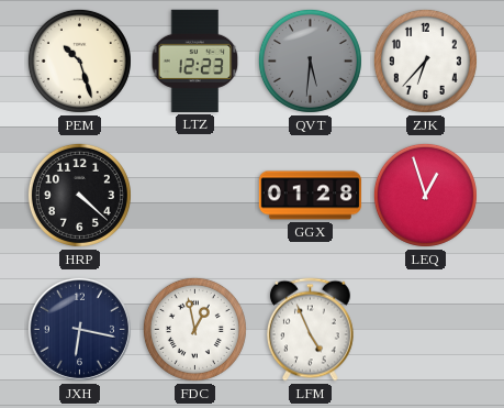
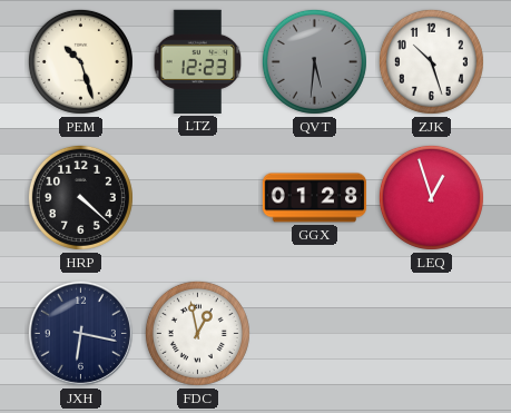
ZJK: 6:37 -> 10:27 (431, 61)
LFM: 4:56 -> none (311, 330)
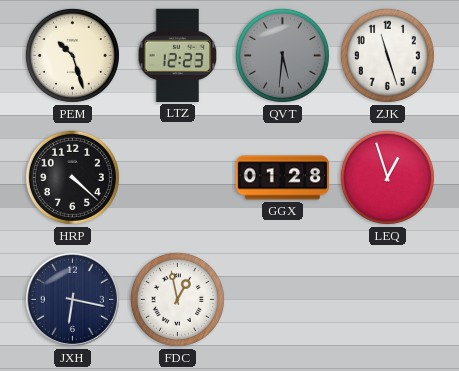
ZJK: 10:27 -> 11:27 (387, 55)
